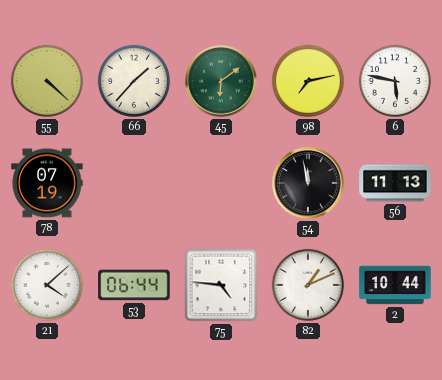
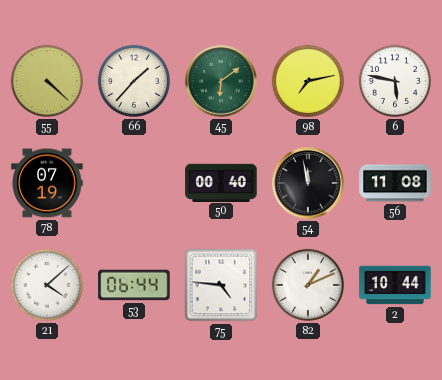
50: none -> 00:40 (221, 182)
56: 11:13 -> 11:08 (395, 183)
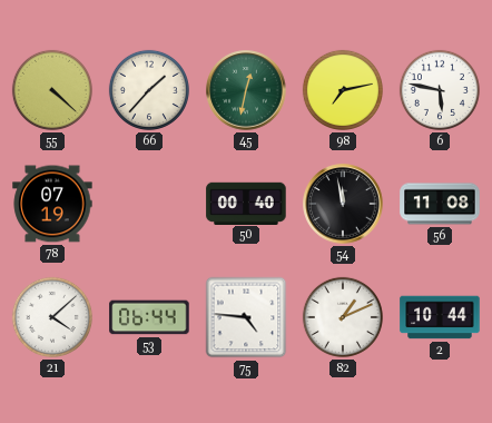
45: 6:09 -> 12:32 (246, 90)
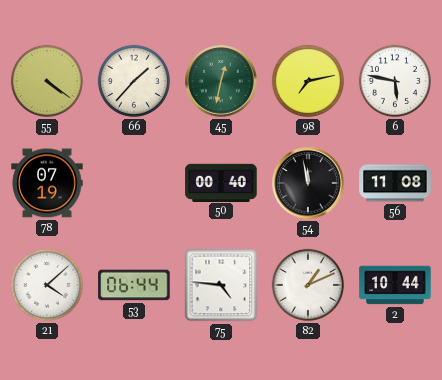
55: 4:22 -> 4:21 (47, 81)
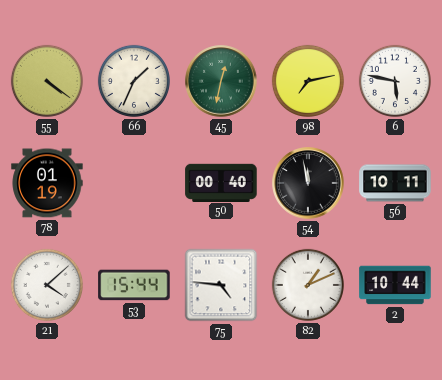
66: 1:37 -> 1:34 (134, 81)
78: 07:19 -> 01:19 (47, 183)
56: 11:08 -> 10:11 (395, 183)
53: 06:44 -> 15:44 (134, 285)
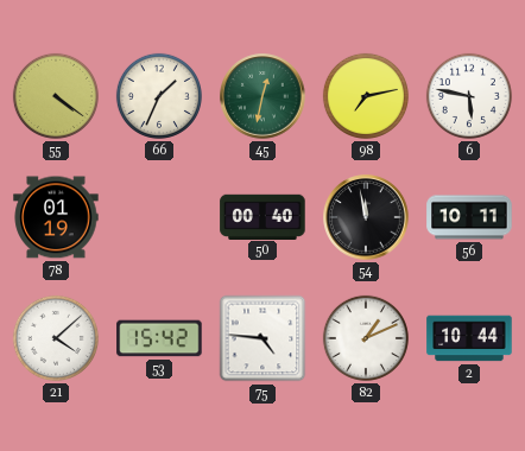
53: 15:44 -> 15:42 (159, 338)
